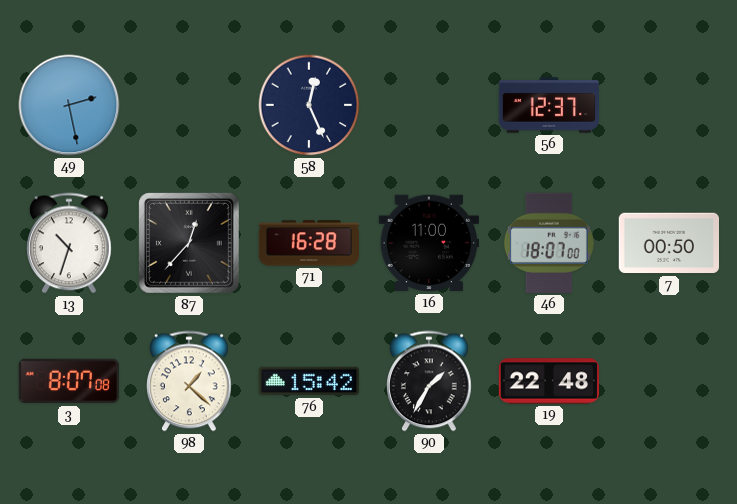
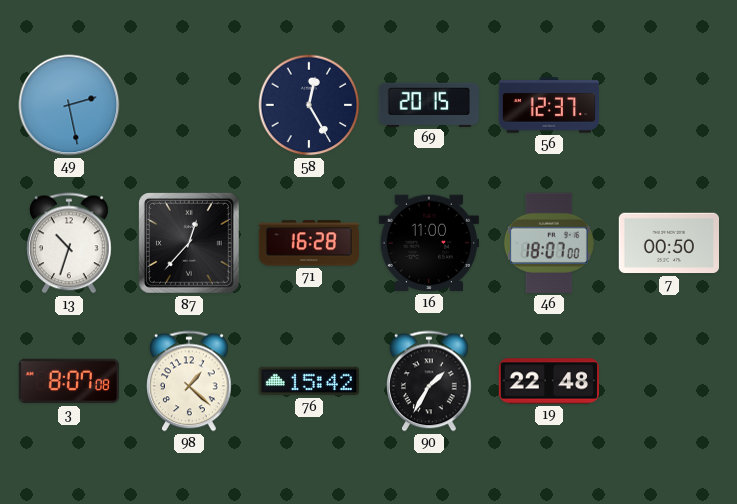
58: 12:26 -> 12:25 (309, 105)
69: none -> 20:15 (428, 105)
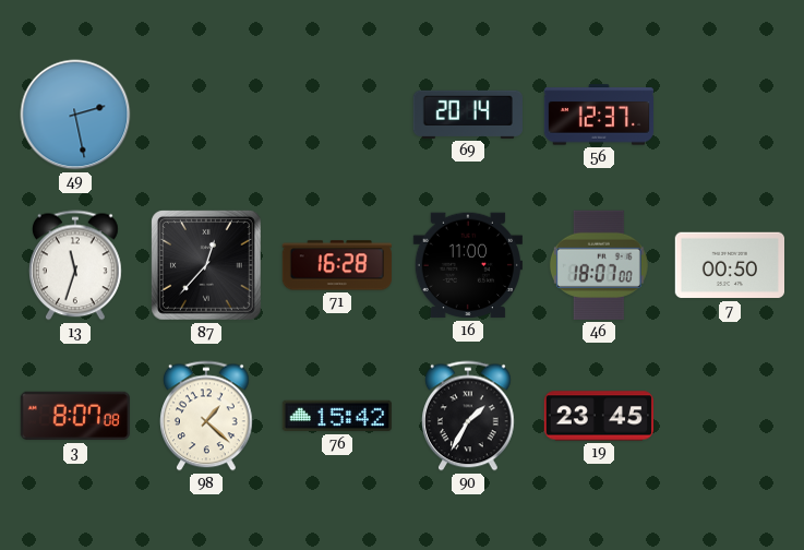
58: 12:25 -> none (309, 105)
69: 20:15 -> 20:14 (467, 115)
13: 10:33 -> 11:33 (76, 265)
19: 22:48 -> 23:45 (598, 416)
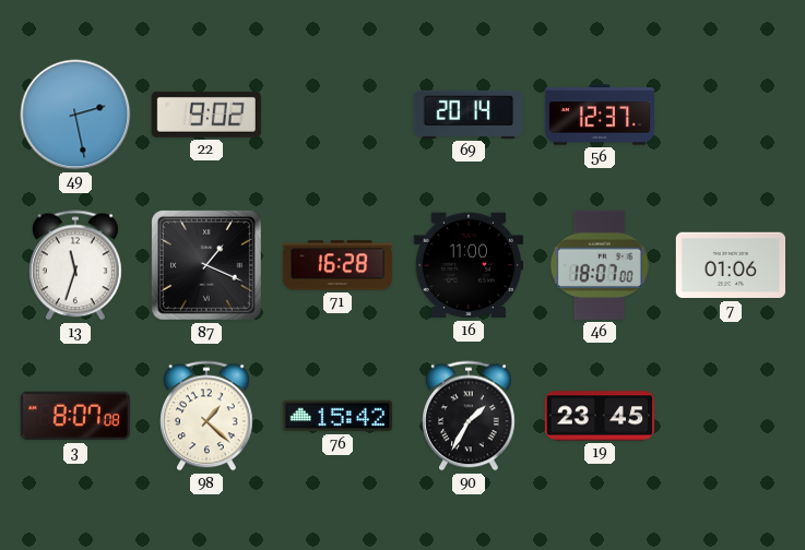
22: none -> 9:02 (206, 115)
87: 12:37 -> 1:19 (206, 265)
7: 00:50 -> 01:06 (730, 265)
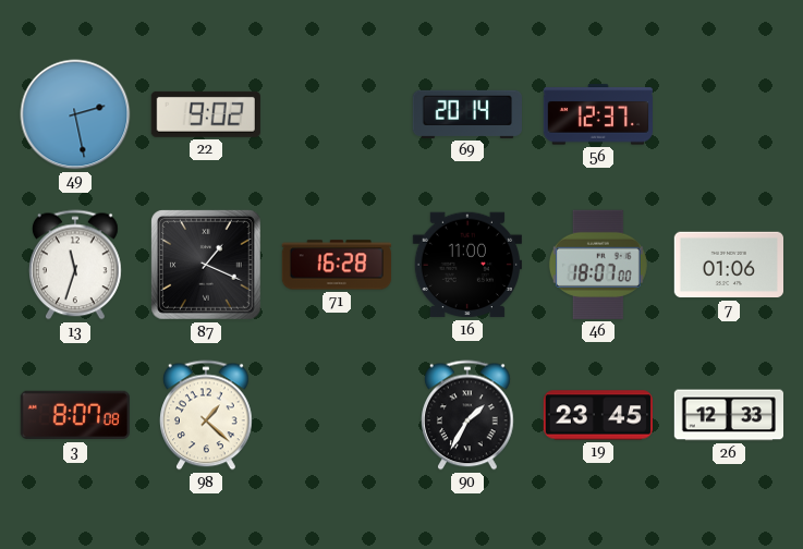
76: 15:42 -> none (338, 416)
26: none -> 12:33 (728, 415)
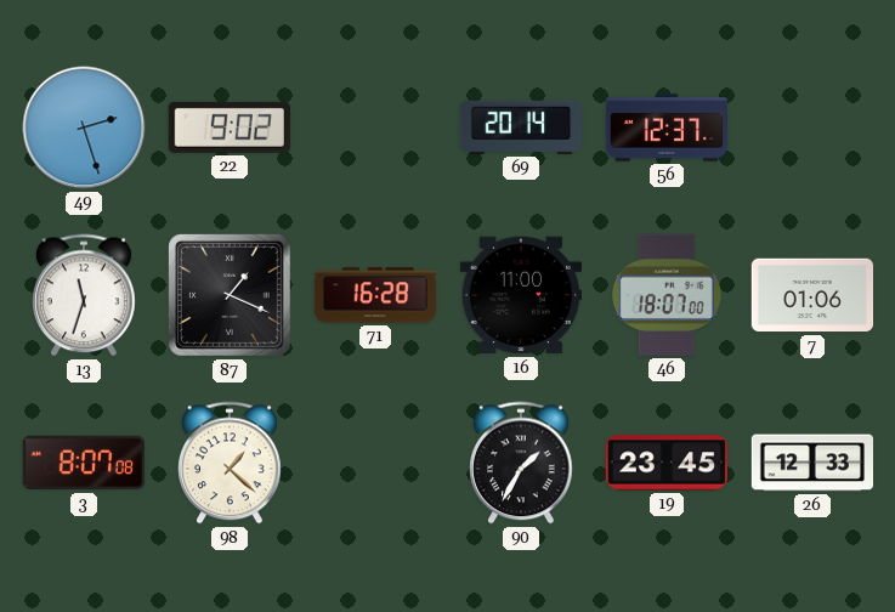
49: 2:28 -> 2:27 (84, 127)
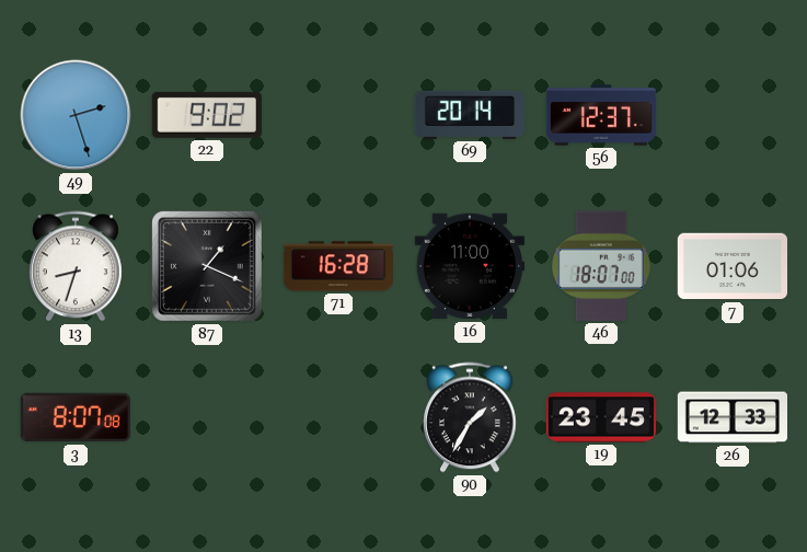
13: 11:33 -> 8:33 (77, 266)
98: 1:22 -> none (231, 463)
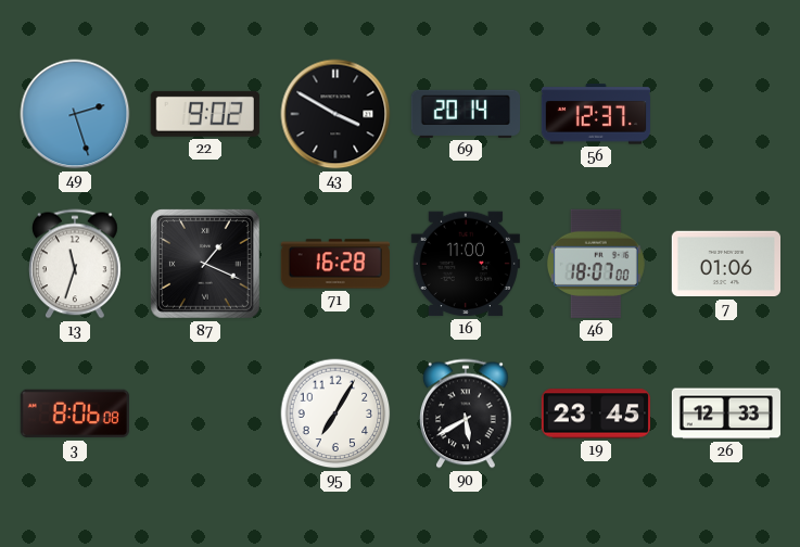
43: none -> 3:50 (335, 114)
13: 8:33 -> 11:33 (76, 264)
3: 8:07 -> 8:06 (74, 414)
95: none -> 7:05 (335, 414)
90: 1:35 -> 5:40 (467, 414)
